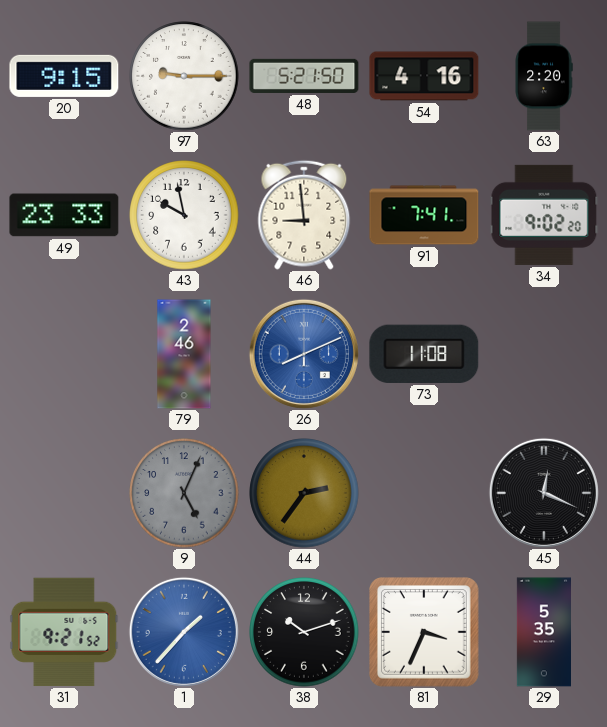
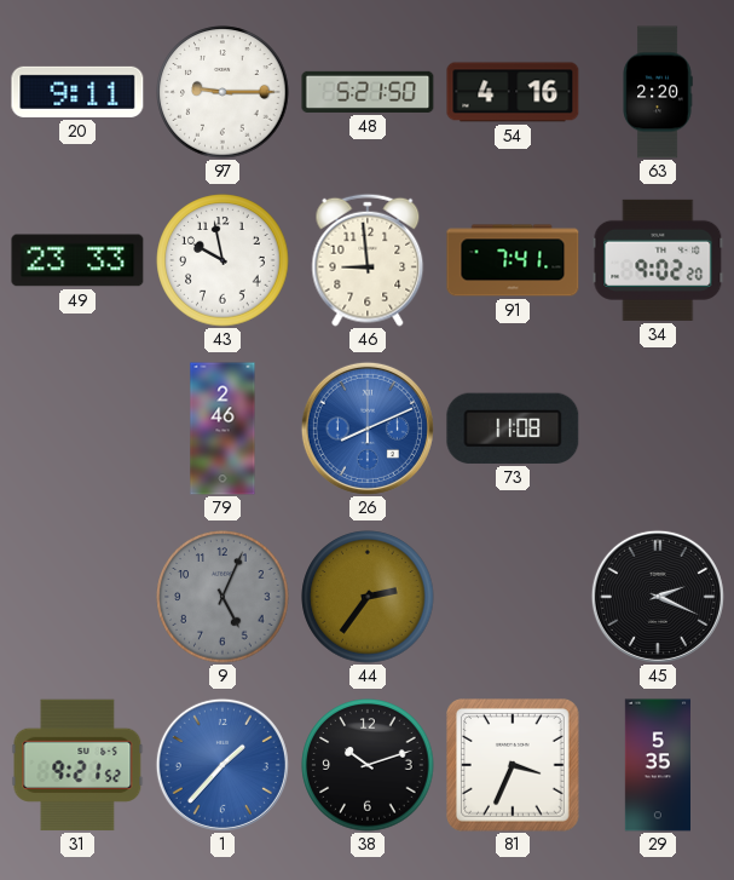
20: 9:15 -> 9:11 (77, 92)
45: 12:19 -> 2:19 (658, 597)
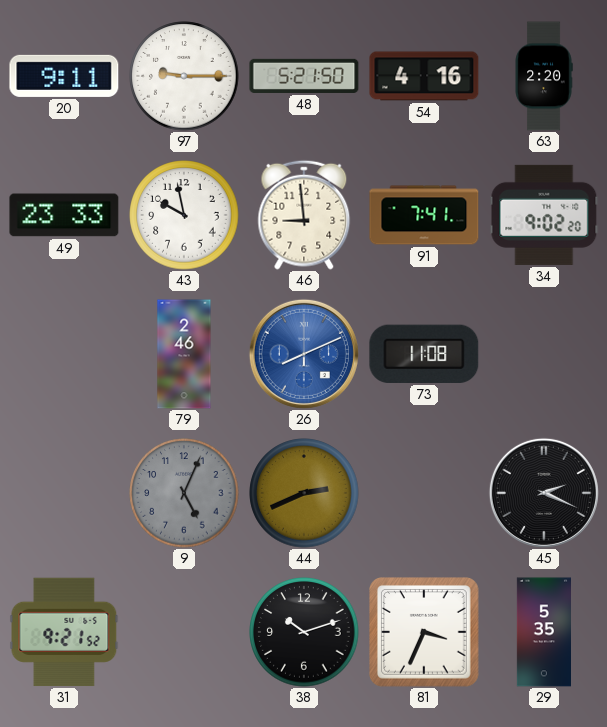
44: 2:36 -> 2:41 (304, 493)
1: 1:37 -> none (222, 765)
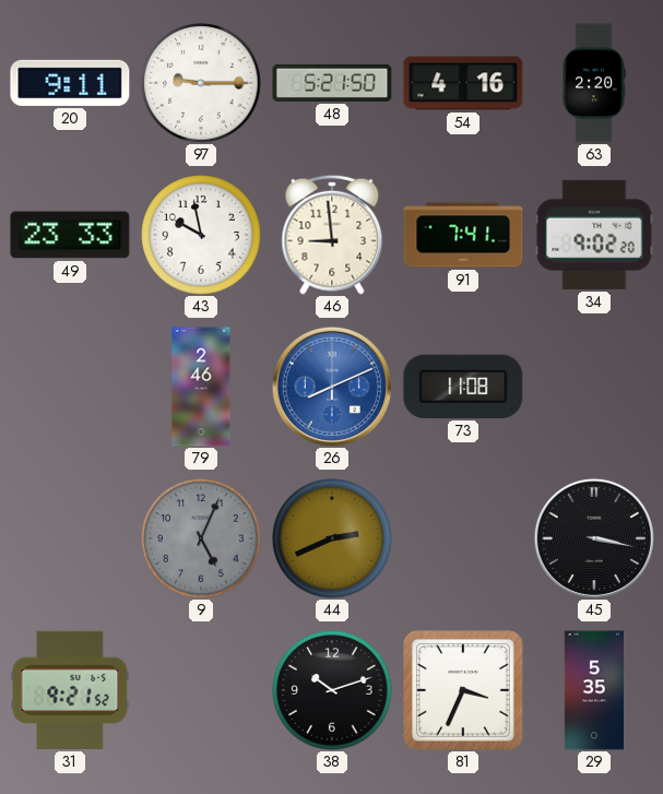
45: 2:19 -> 3:17 (594, 538)
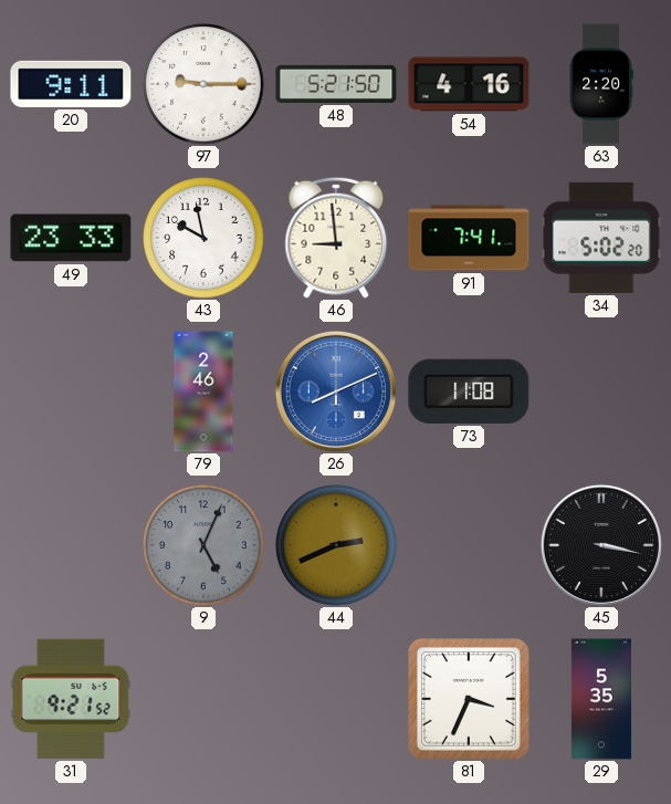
34: 9:02 -> 5:02 (601, 238)
38: 10:12 -> none (332, 690)
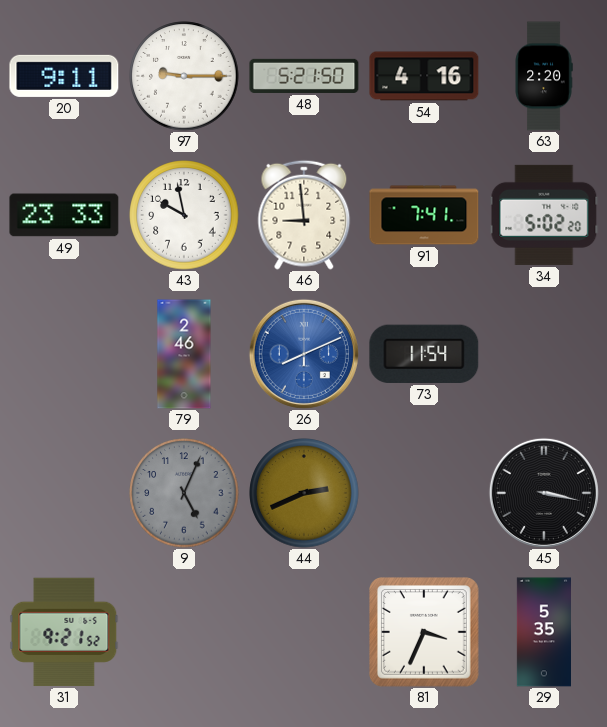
73: 11:08 -> 11:54 (424, 354)
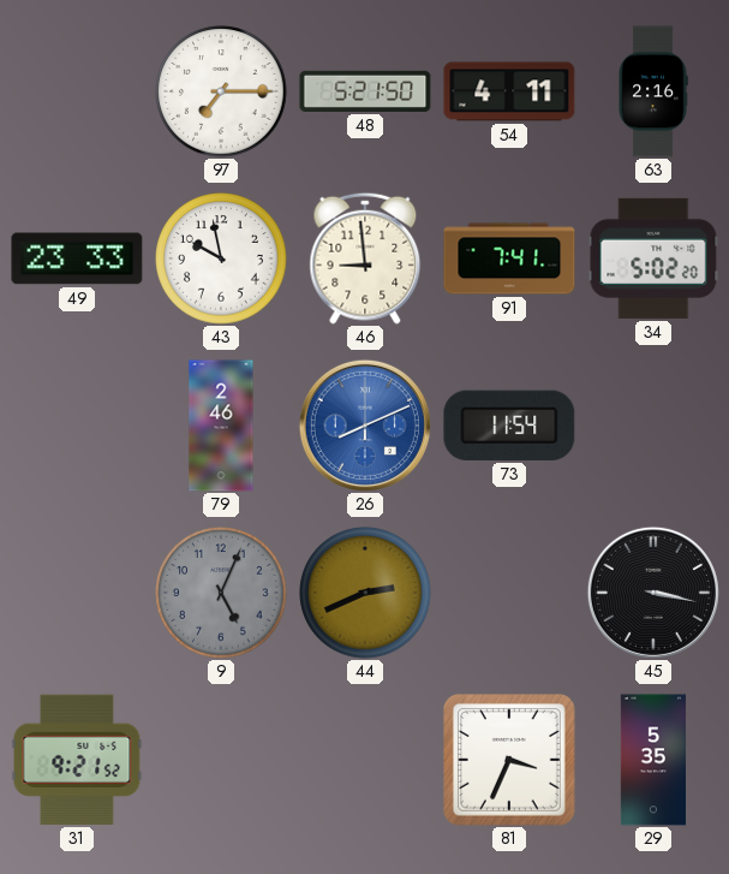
20: 9:11 -> none (64, 76)
97: 9:15 -> 7:15 (221, 91)
54: 4:16 -> 4:11 (509, 91)
63: 2:20 -> 2:16 (653, 91)
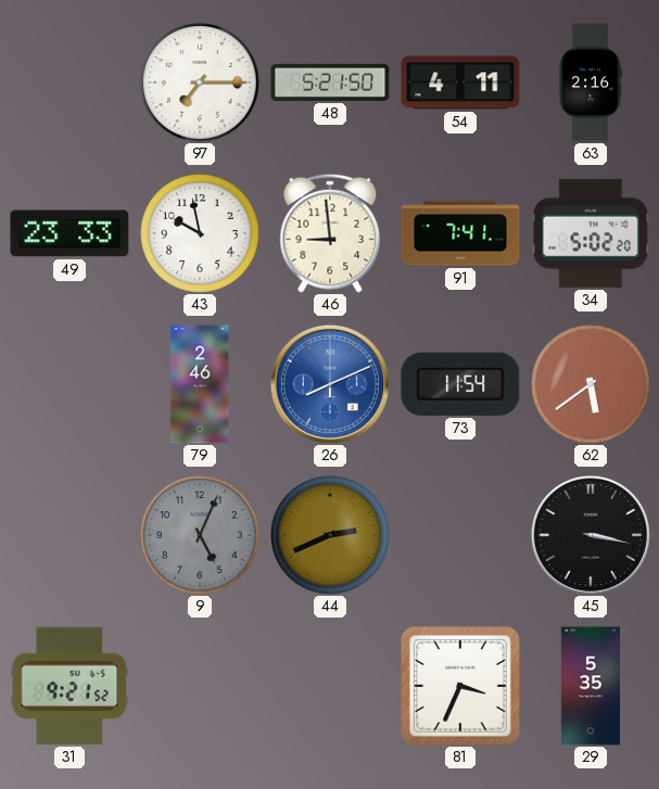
62: none -> 5:39 (591, 384)
